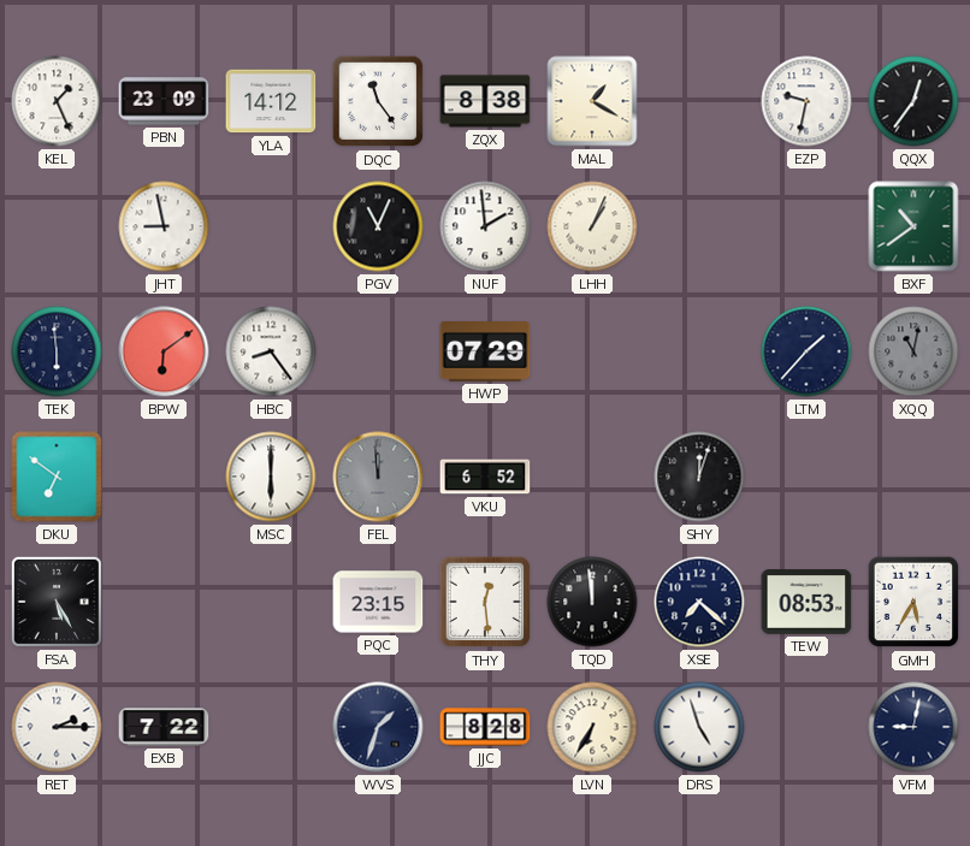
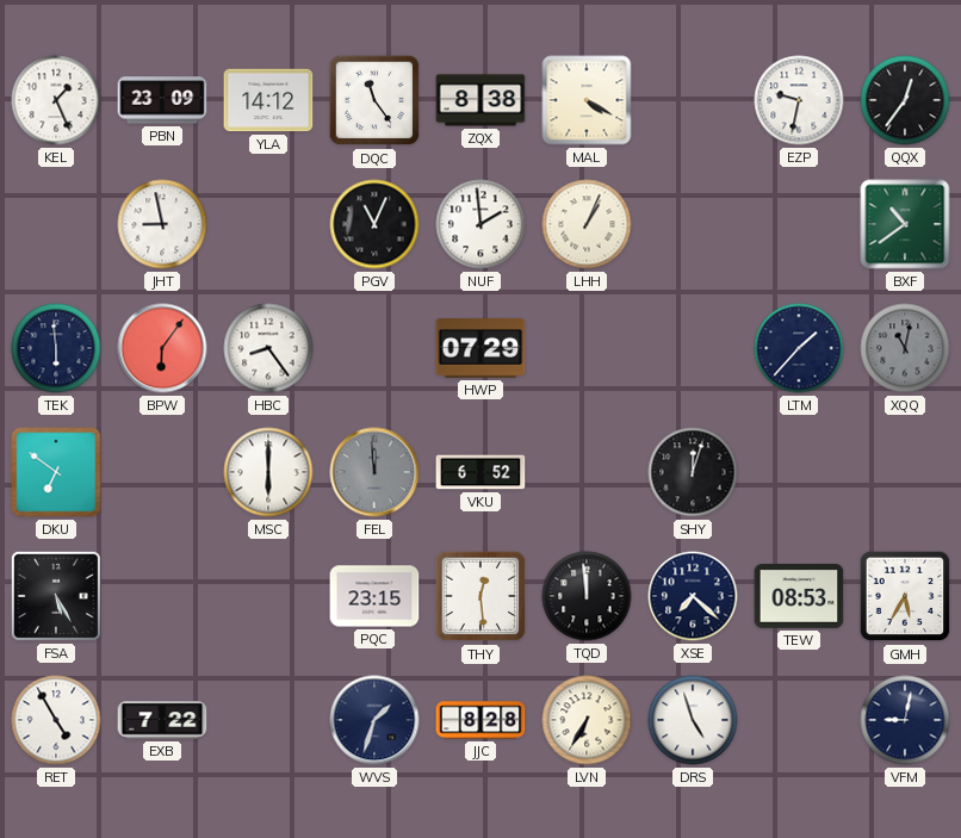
MAL: 1:20 -> 4:20 (587, 100)
BPW: 6:09 -> 6:06 (162, 348)
RET: 2:15 -> 4:55 (56, 720)
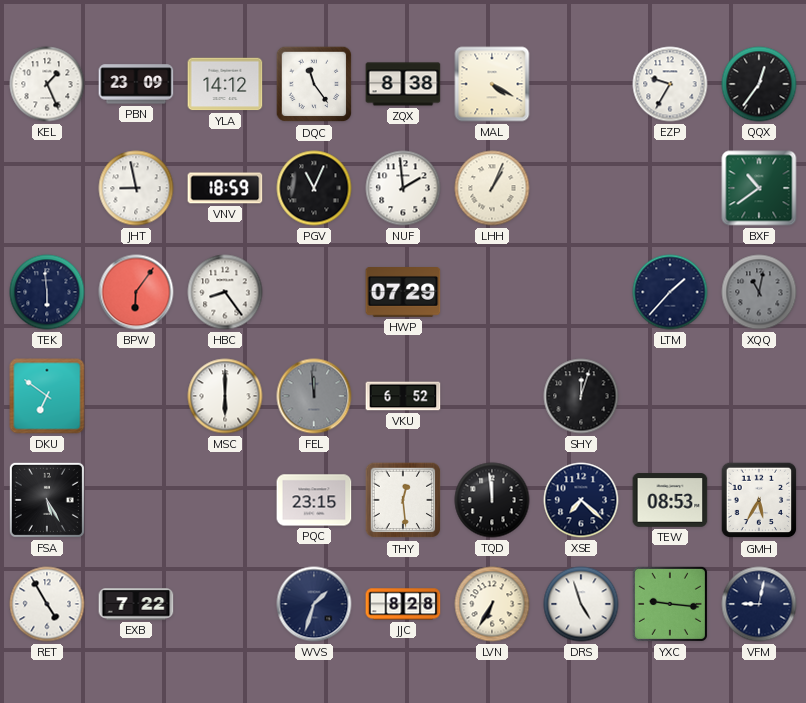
EZP: 9:32 -> 9:35 (670, 84)
VNV: none -> 18:59 (225, 188)
YXC: none -> 9:16 (670, 604)
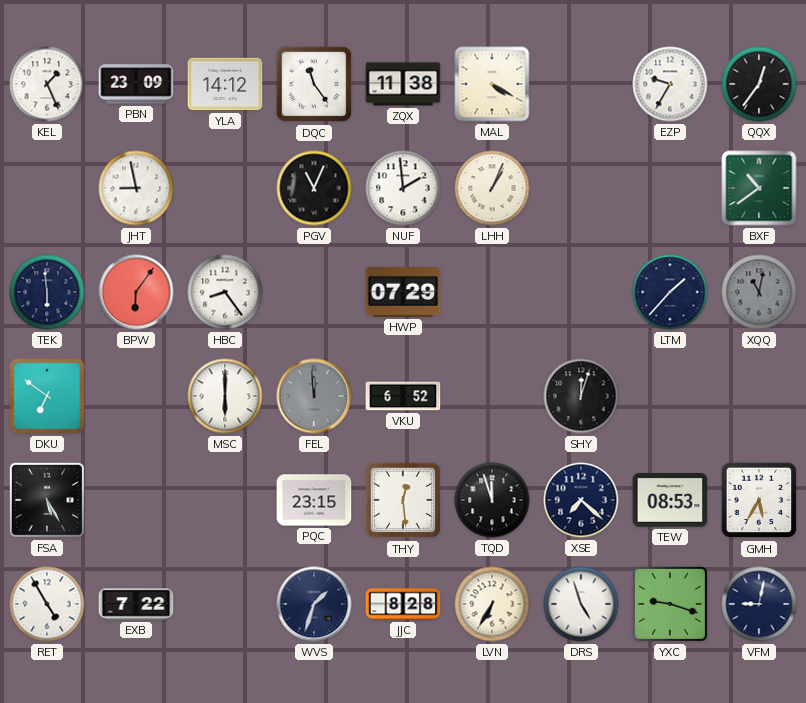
ZQX: 8:38 -> 11:38 (403, 84)
VNV: 18:59 -> none (225, 188)
TQD: 11:59 -> 11:57 (492, 500)
YXC: 9:16 -> 9:18 (670, 604)
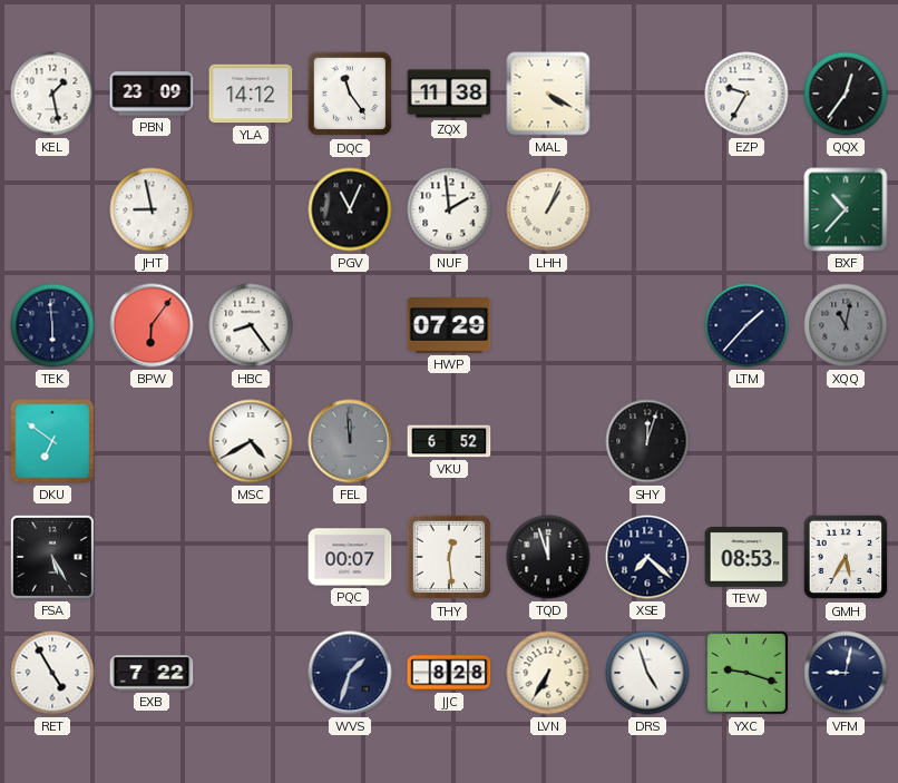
KEL: 1:26 -> 1:28 (52, 94)
BXF: 10:39 -> 10:37 (846, 209)
MSC: 6:00 -> 4:40 (251, 441)
PQC: 23:15 -> 00:07 (350, 557)
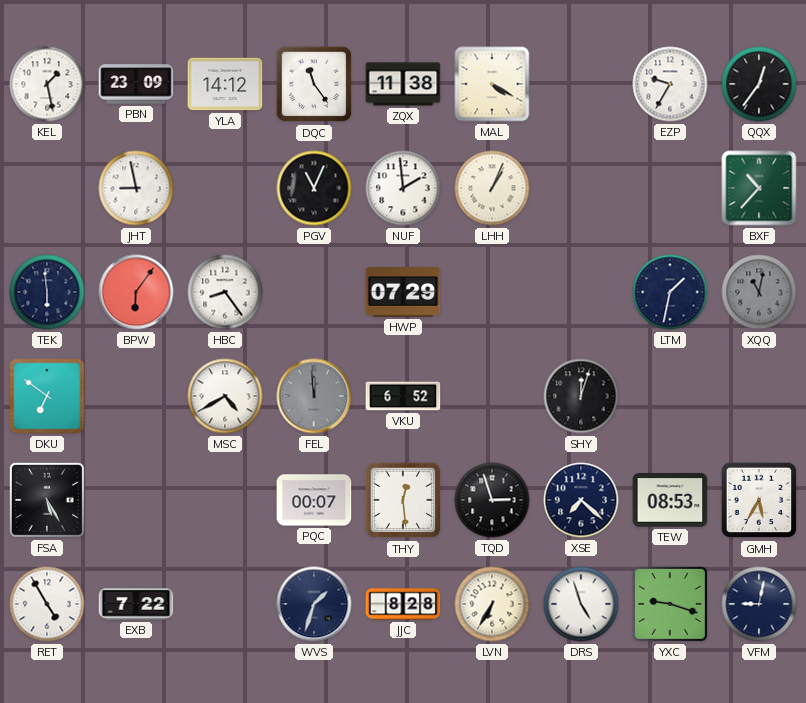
LTM: 1:37 -> 1:32 (670, 292)
TQD: 11:57 -> 2:57 (492, 500)
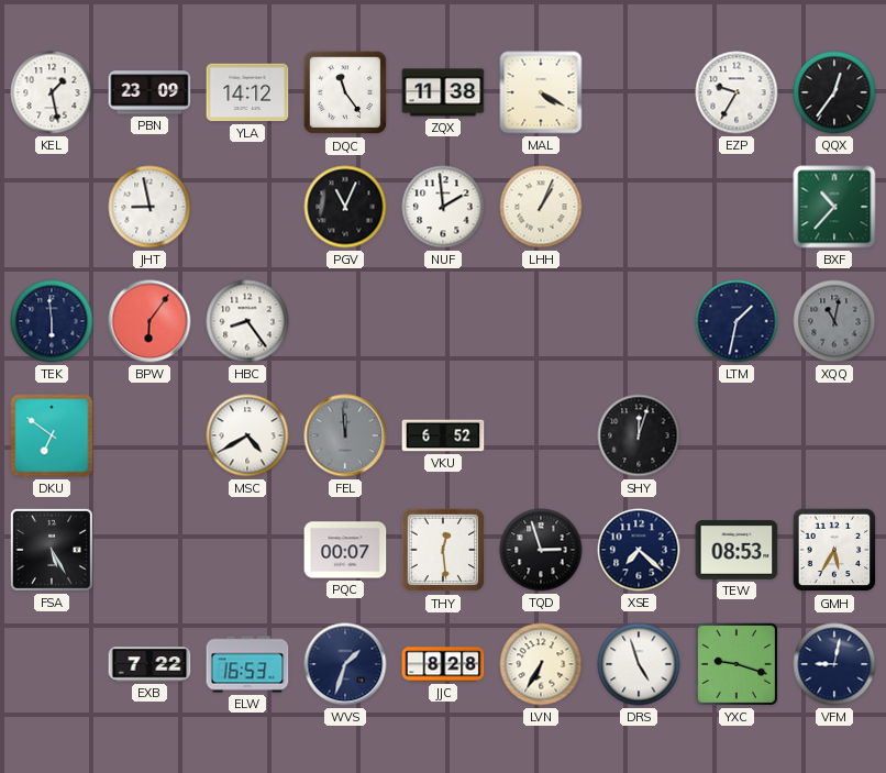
HWP: 07:29 -> none (403, 293)
RET: 4:55 -> none (47, 604)
ELW: none -> 16:53 (247, 664)
